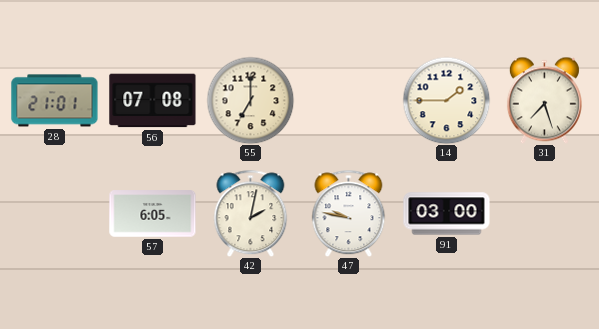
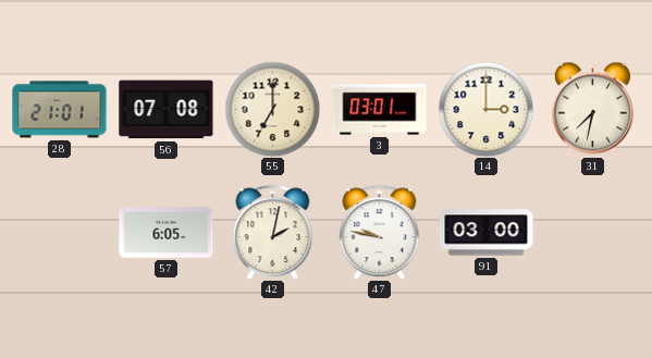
3: none -> 03:01 (380, 110)
14: 1:45 -> 3:00 (485, 109)
31: 7:27 -> 7:32 (592, 109)
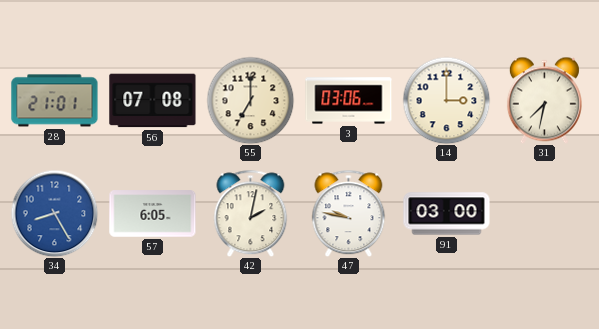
3: 03:01 -> 03:06 (349, 101)
34: none -> 8:25 (54, 213)
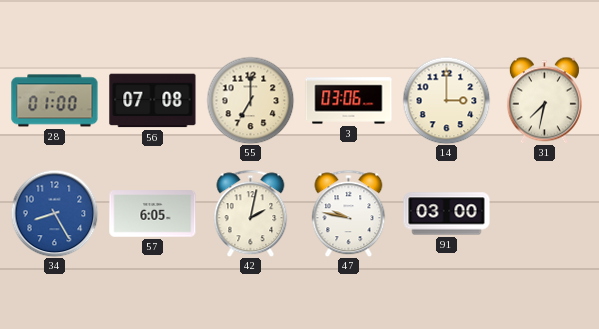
28: 21:01 -> 01:00 (55, 101)
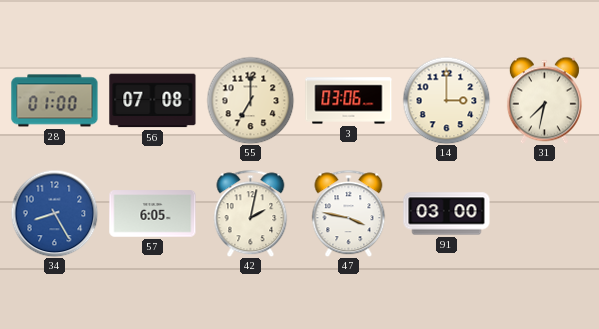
47: 9:47 -> 3:47 (349, 213)
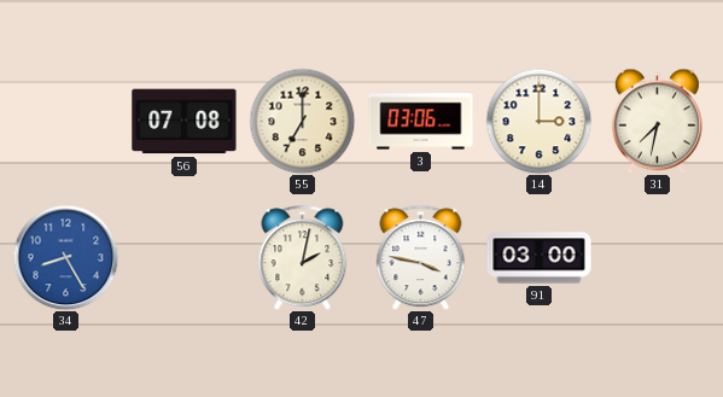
28: 01:00 -> none (55, 101)
57: 6:05 -> none (153, 214)
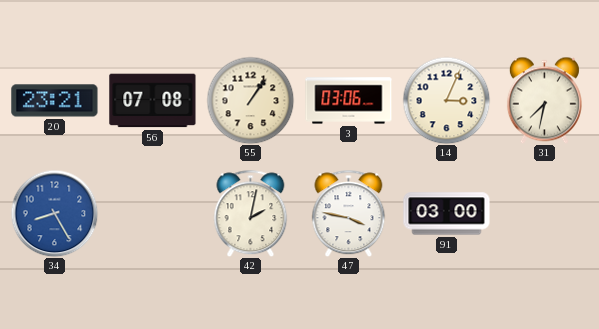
20: none -> 23:21 (55, 101)
55: 7:00 -> 1:06 (250, 100)
14: 3:00 -> 3:04 (446, 100)
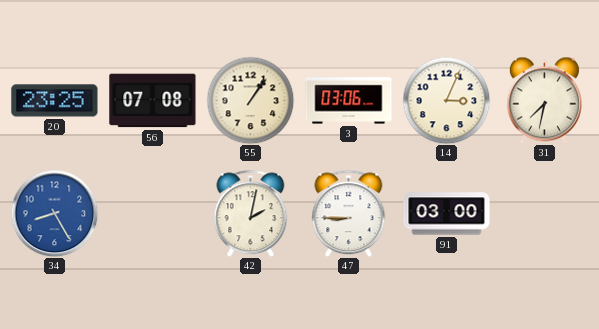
20: 23:21 -> 23:25 (55, 101)
47: 3:47 -> 8:45 (349, 213)
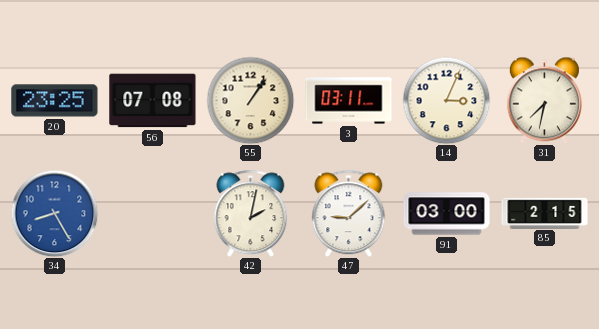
3: 03:06 -> 03:11 (349, 101)
47: 8:45 -> 9:08 (349, 213)
85: none -> 2:15 (545, 213)
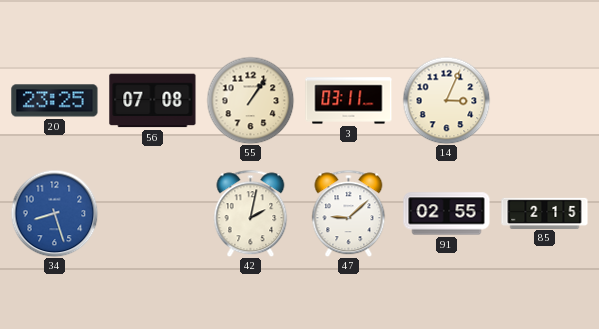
31: 7:32 -> none (544, 100)
34: 8:25 -> 8:27 (54, 213)
91: 03:00 -> 02:55 (447, 214)
